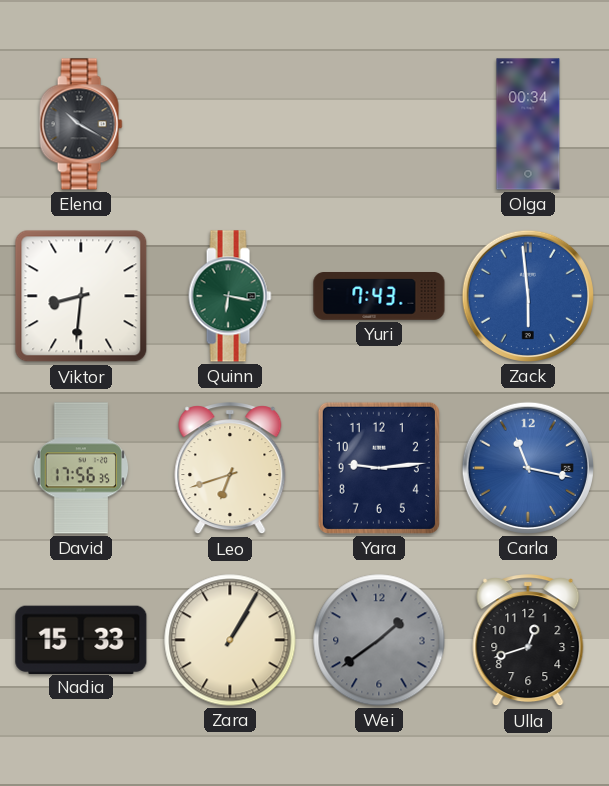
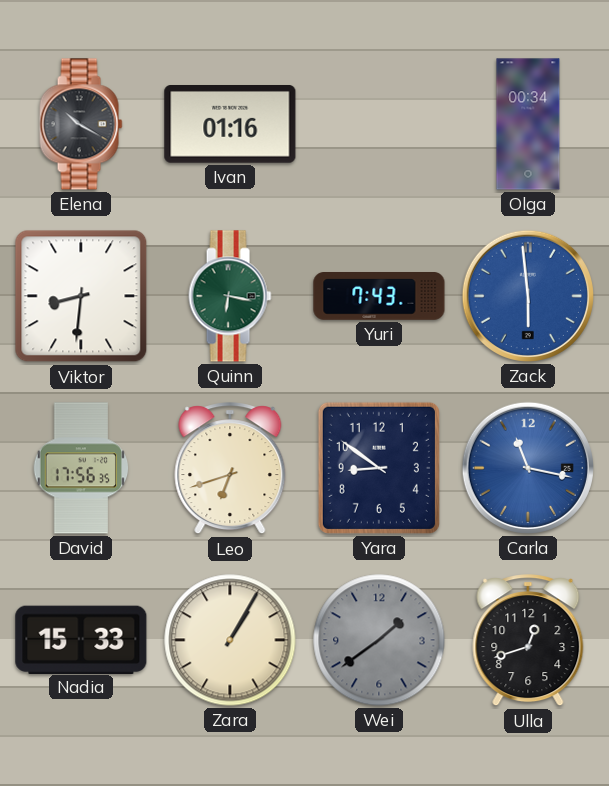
Ivan: none -> 01:16 (230, 125)
Yara: 9:14 -> 8:51 (379, 468)
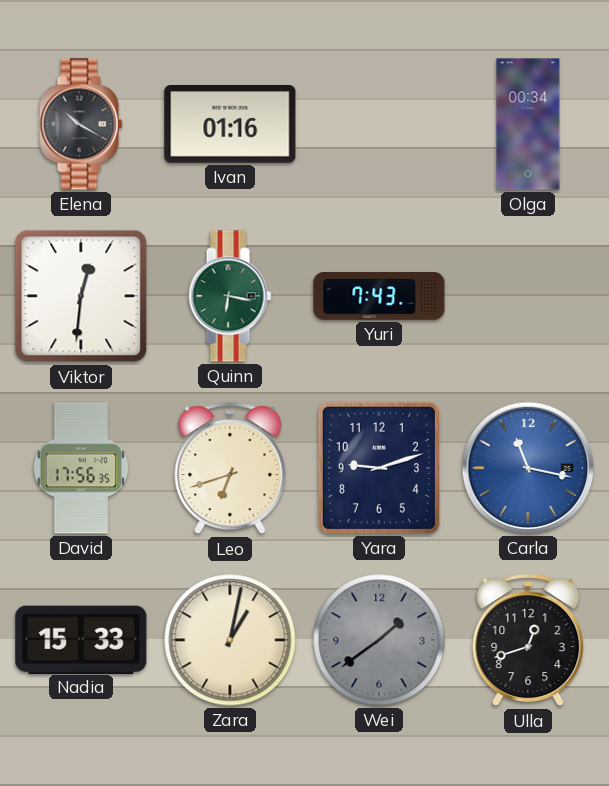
Viktor: 8:31 -> 12:31 (81, 296)
Zack: 5:59 -> none (528, 296)
Yara: 8:51 -> 9:12 (379, 468)
Zara: 1:05 -> 1:02 (230, 640)
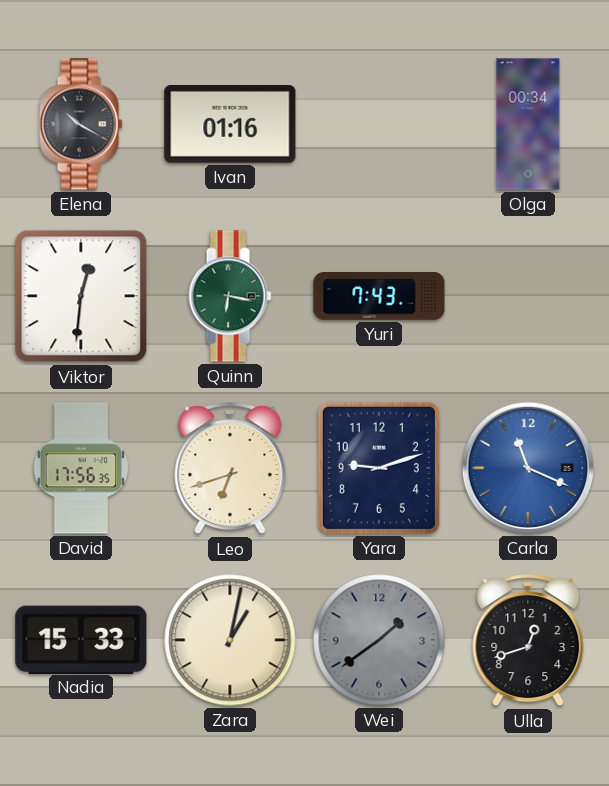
Carla: 11:17 -> 11:19 (528, 468)
